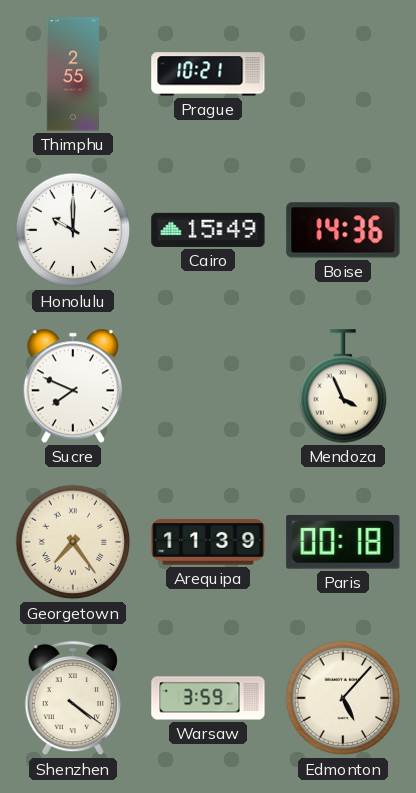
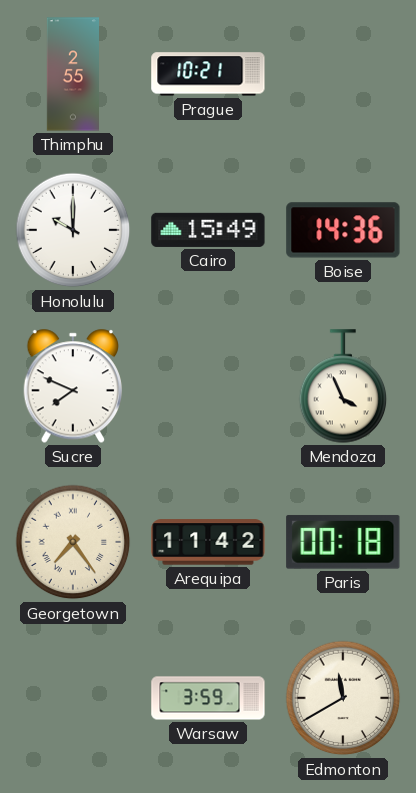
Arequipa: 11:39 -> 11:42 (208, 542)
Shenzhen: 4:21 -> none (73, 698)
Edmonton: 5:07 -> 11:40 (343, 698)
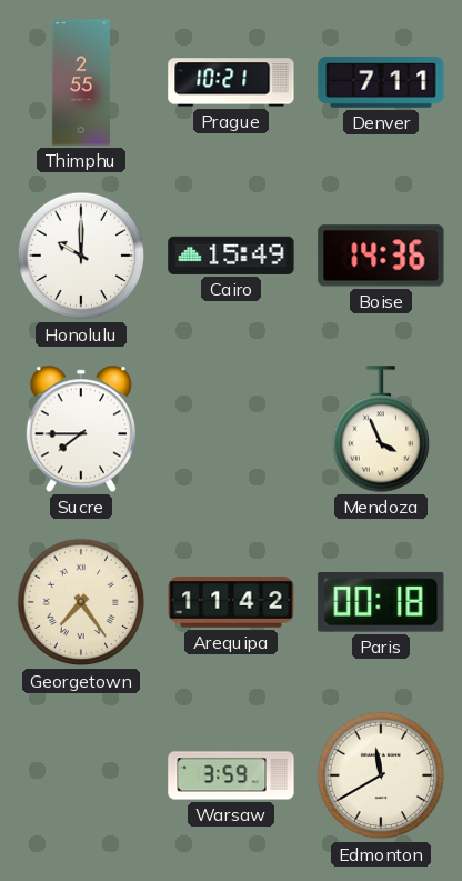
Denver: none -> 7:11 (381, 82)
Sucre: 7:49 -> 7:45 (80, 429)
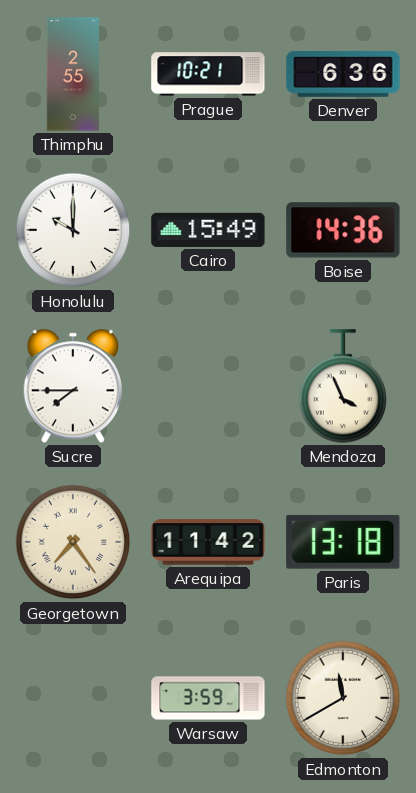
Denver: 7:11 -> 6:36 (343, 74)
Paris: 00:18 -> 13:18 (343, 542)
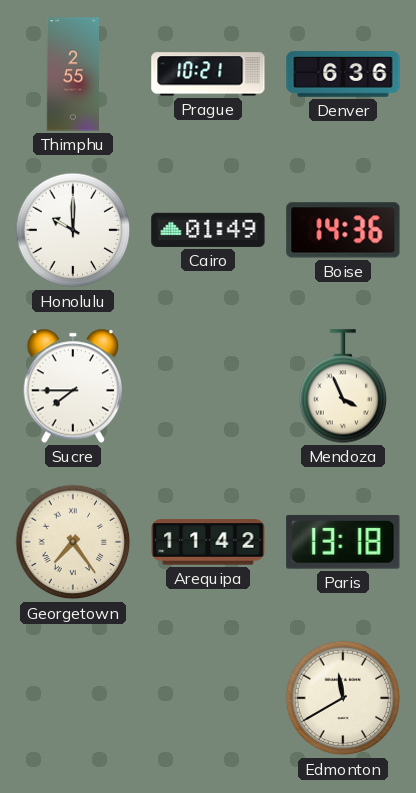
Cairo: 15:49 -> 01:49 (208, 230)
Warsaw: 3:59 -> none (208, 698)
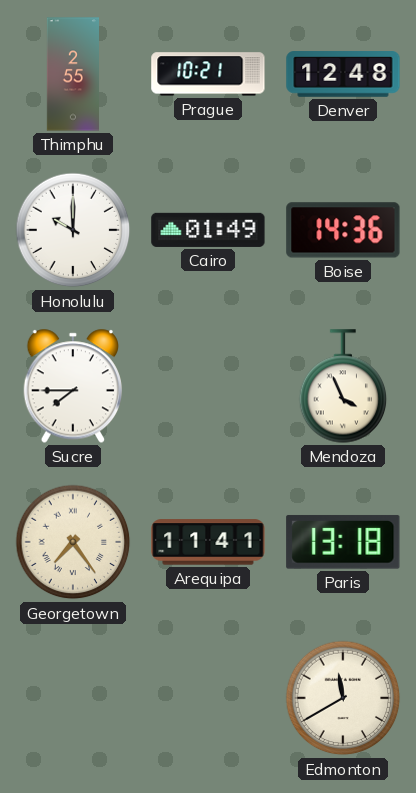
Denver: 6:36 -> 12:48 (343, 74)
Arequipa: 11:42 -> 11:41 (208, 542)
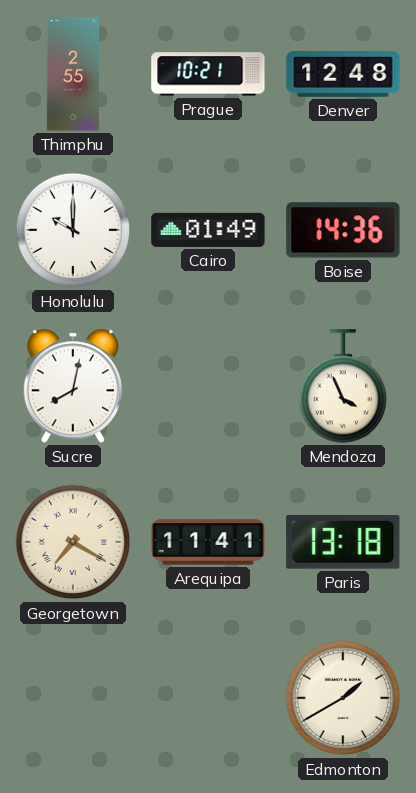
Sucre: 7:45 -> 8:02 (72, 386)
Georgetown: 7:24 -> 7:20 (73, 542)
Edmonton: 11:40 -> 1:40 (343, 698)
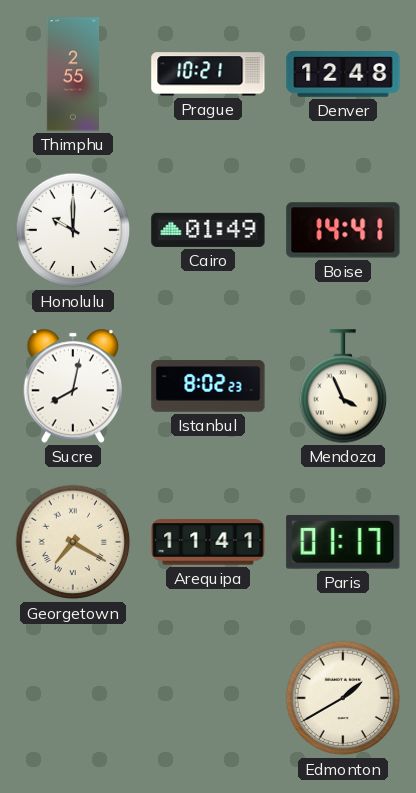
Boise: 14:36 -> 14:41 (343, 230)
Istanbul: none -> 8:02 (208, 386)
Paris: 13:18 -> 01:17 (343, 542)
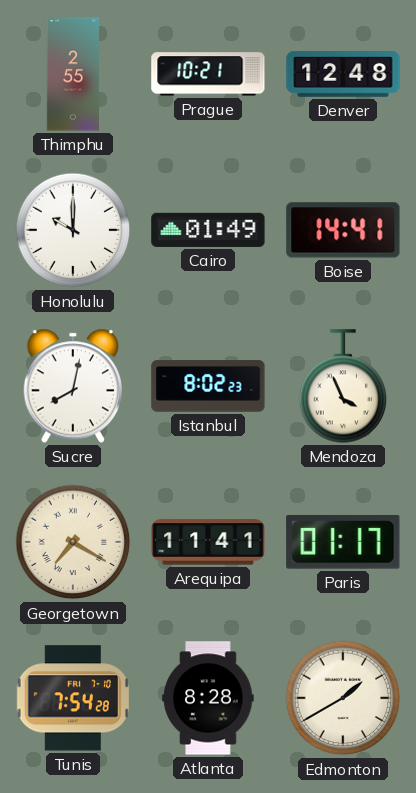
Tunis: none -> 7:54 (72, 698)
Atlanta: none -> 8:28 (208, 698)
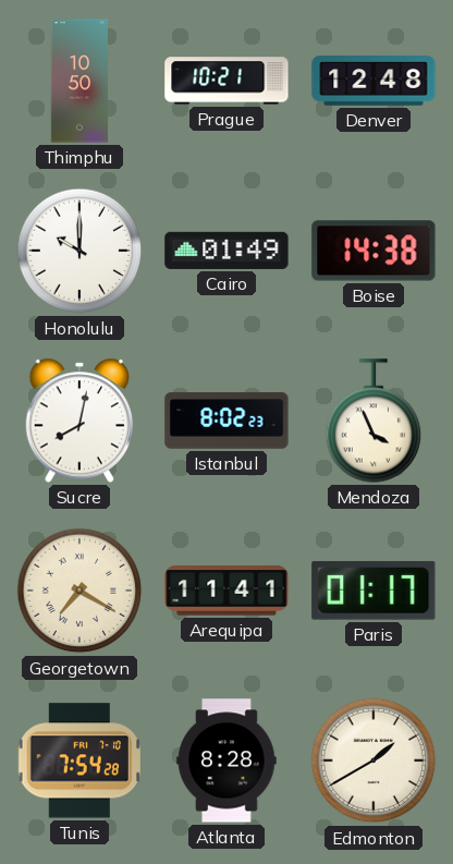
Thimphu: 2:55 -> 10:50 (78, 81)
Boise: 14:41 -> 14:38 (374, 251)
